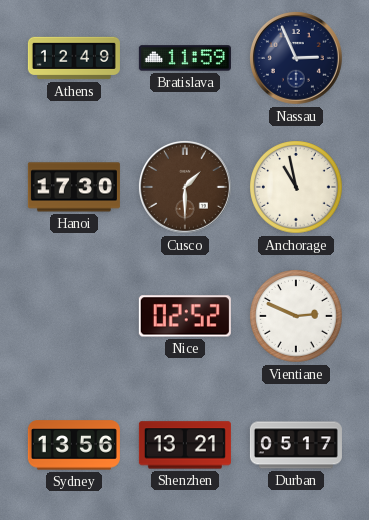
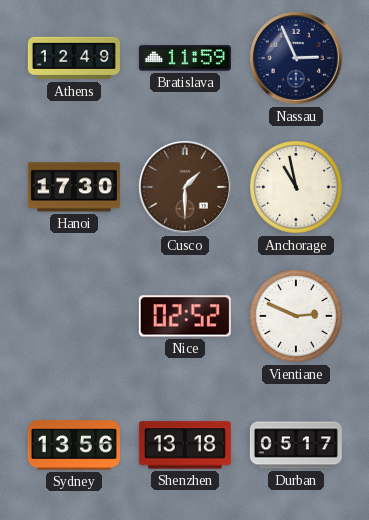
Shenzhen: 13:21 -> 13:18 (185, 445)
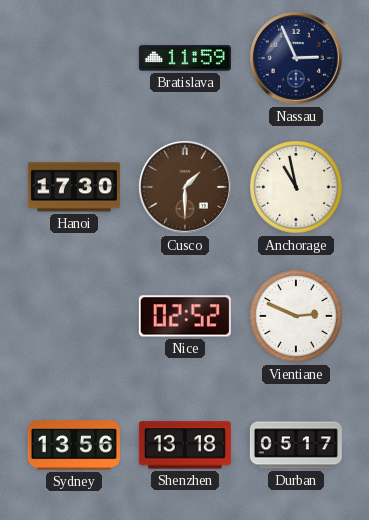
Athens: 12:49 -> none (74, 58)
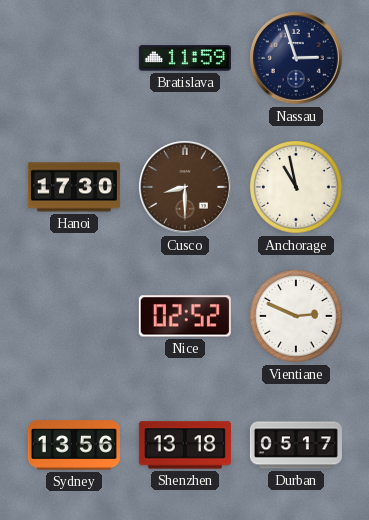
Nassau: 2:56 -> 2:57 (296, 58)
Cusco: 1:30 -> 8:30 (185, 187)
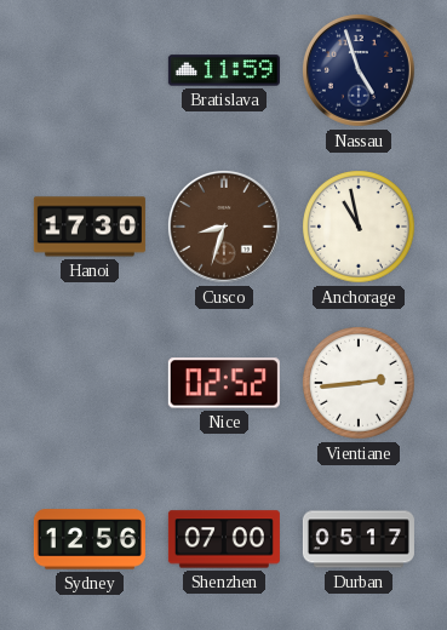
Nassau: 2:57 -> 4:57 (359, 70)
Cusco: 8:30 -> 8:33 (224, 227)
Vientiane: 2:49 -> 2:44 (359, 383)
Sydney: 13:56 -> 12:56 (90, 539)
Shenzhen: 13:18 -> 07:00 (224, 539)
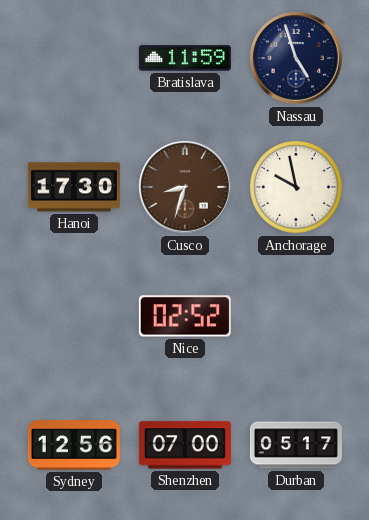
Anchorage: 10:58 -> 9:58 (296, 187)
Vientiane: 2:44 -> none (359, 383)
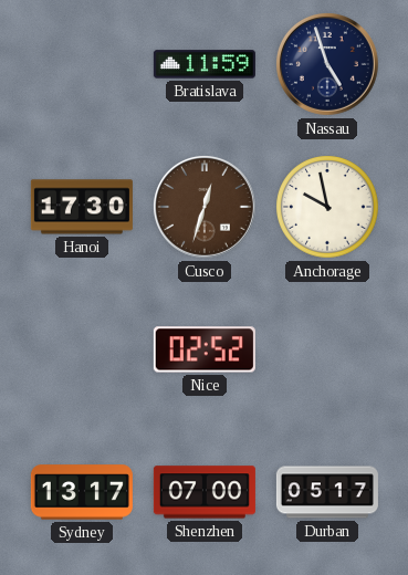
Cusco: 8:33 -> 12:33 (205, 207)
Sydney: 12:56 -> 13:17 (82, 492)
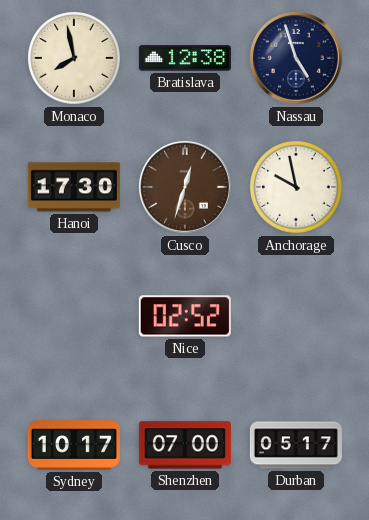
Monaco: none -> 7:58 (74, 58)
Bratislava: 11:59 -> 12:38 (185, 58)
Sydney: 13:17 -> 10:17 (74, 445)
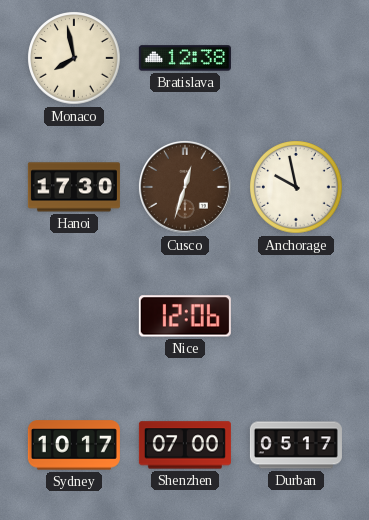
Nassau: 4:57 -> none (296, 58)
Nice: 02:52 -> 12:06 (185, 316)
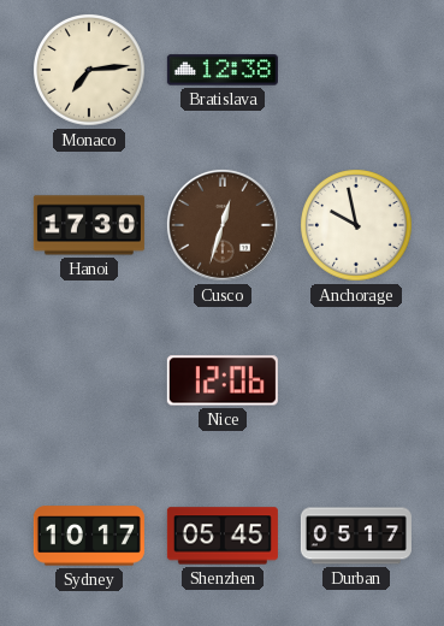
Monaco: 7:58 -> 7:14 (89, 70)
Shenzhen: 07:00 -> 05:45 (223, 536)
